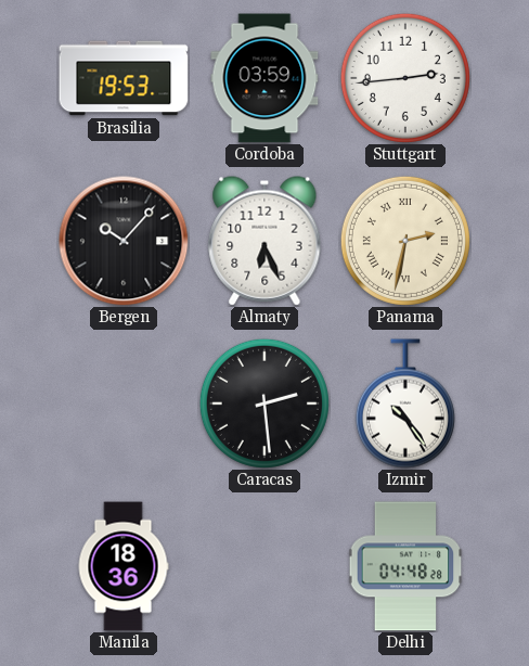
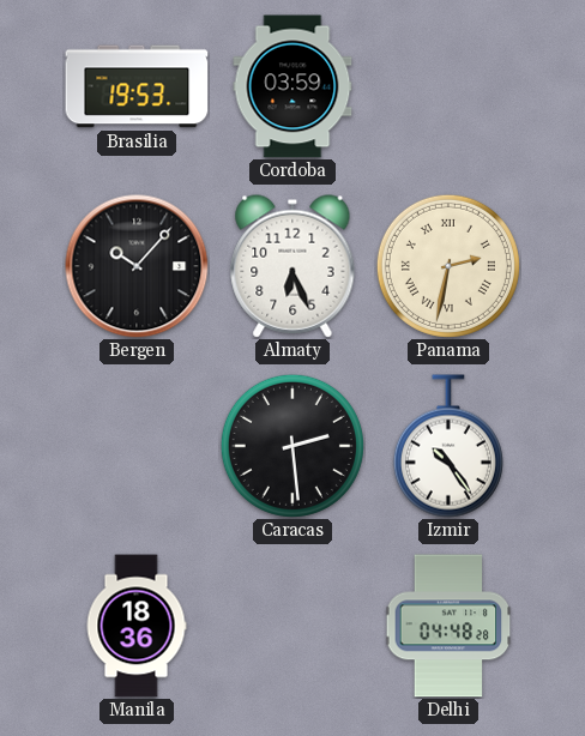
Stuttgart: 2:44 -> none (405, 78)
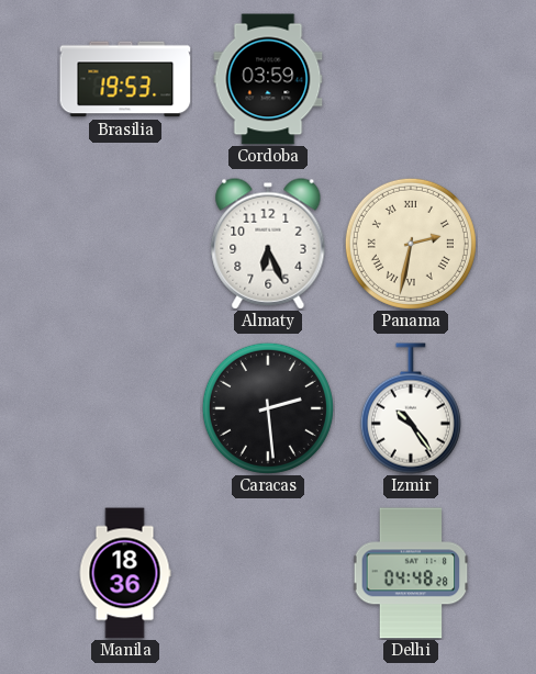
Bergen: 10:07 -> none (137, 266)
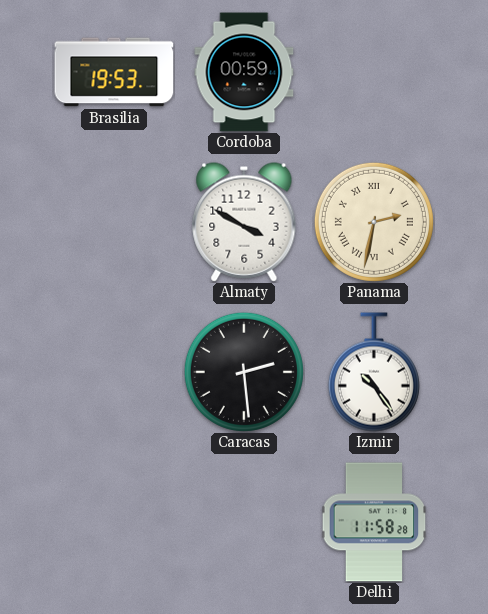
Cordoba: 03:59 -> 00:59 (244, 72)
Almaty: 6:26 -> 3:50 (244, 222)
Manila: 18:36 -> none (125, 573)
Delhi: 04:48 -> 11:58 (374, 522)
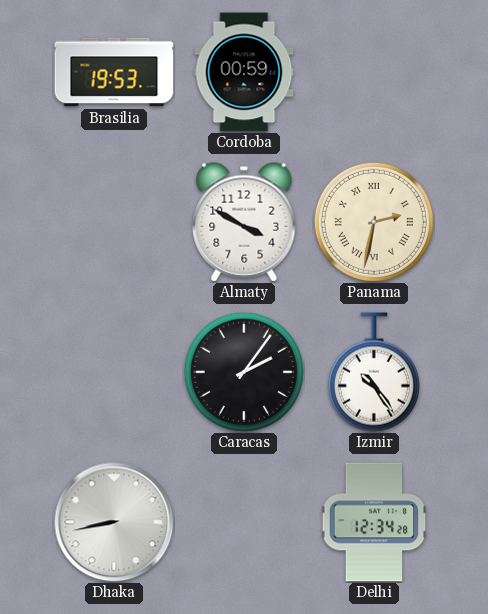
Caracas: 2:29 -> 2:06 (244, 372)
Dhaka: none -> 8:43 (114, 522)
Delhi: 11:58 -> 12:34 (374, 522)
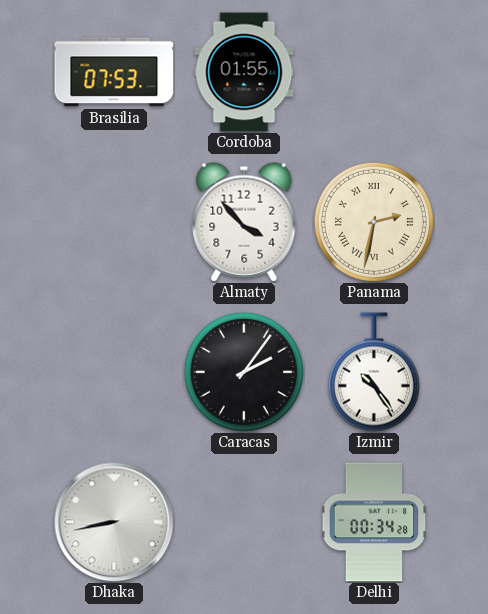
Brasilia: 19:53 -> 07:53 (114, 72)
Cordoba: 00:59 -> 01:55 (244, 72)
Almaty: 3:50 -> 3:53 (244, 222)
Delhi: 12:34 -> 00:34 (374, 522)
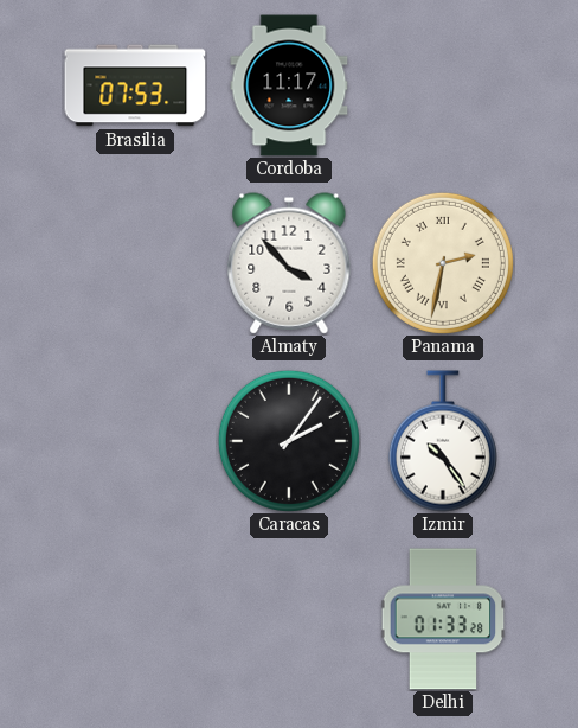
Cordoba: 01:55 -> 11:17 (289, 85)
Dhaka: 8:43 -> none (114, 522)
Delhi: 00:34 -> 01:33 (443, 619)
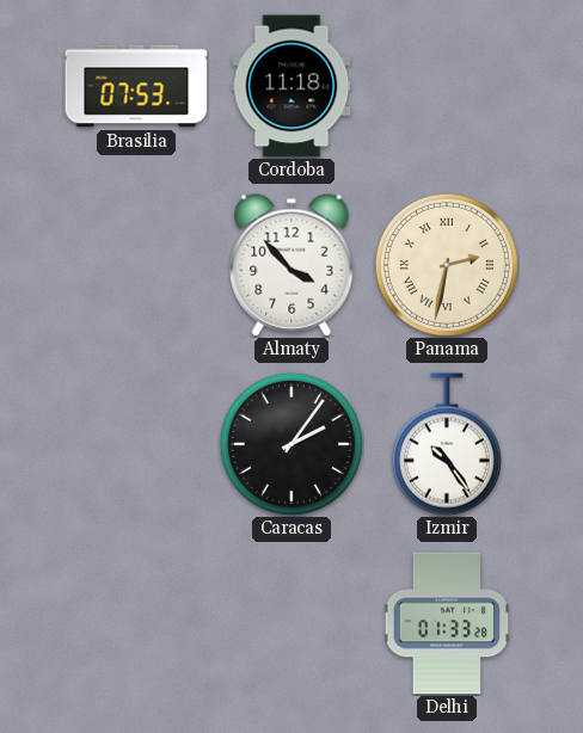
Cordoba: 11:17 -> 11:18 (291, 86)
